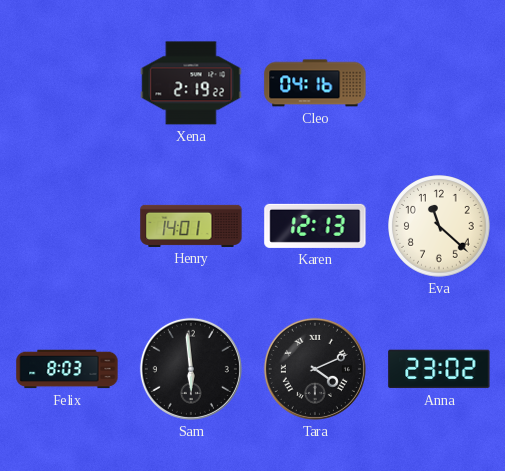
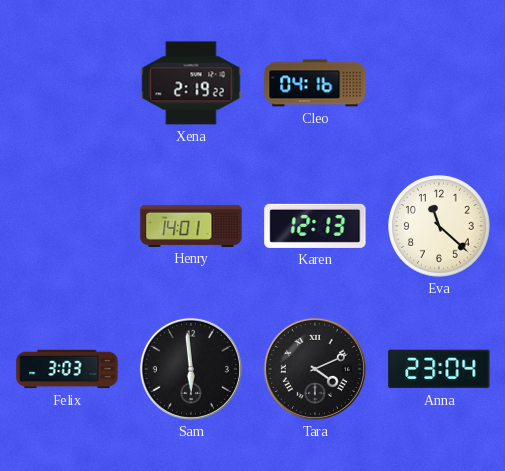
Felix: 8:03 -> 3:03 (67, 369)
Anna: 23:02 -> 23:04 (439, 369)
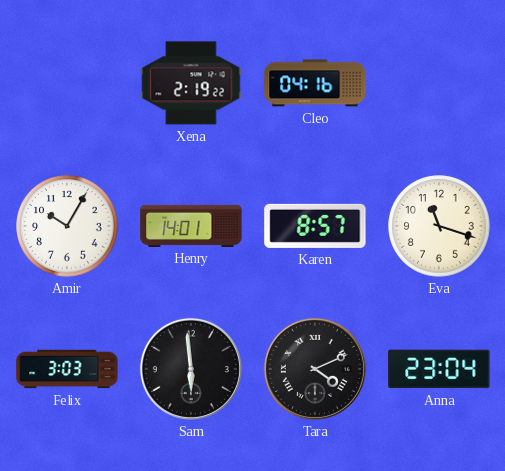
Amir: none -> 10:05 (67, 226)
Karen: 12:13 -> 8:57 (315, 226)
Eva: 11:22 -> 11:18 (439, 226)
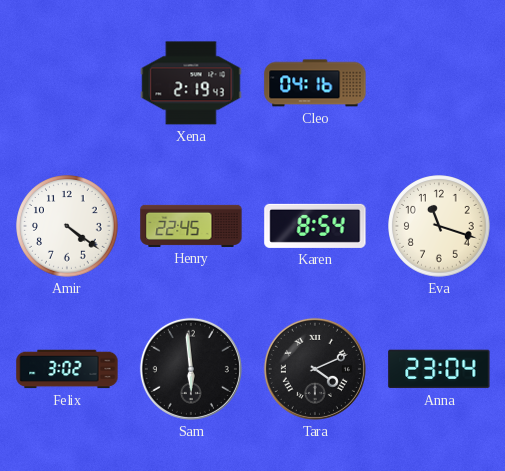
Xena: 2:19:22 -> 2:19:43 (191, 83)
Amir: 10:05 -> 4:21 (67, 226)
Henry: 14:01 -> 22:45 (191, 226)
Karen: 8:57 -> 8:54 (315, 226)
Felix: 3:03 -> 3:02 (67, 369)
